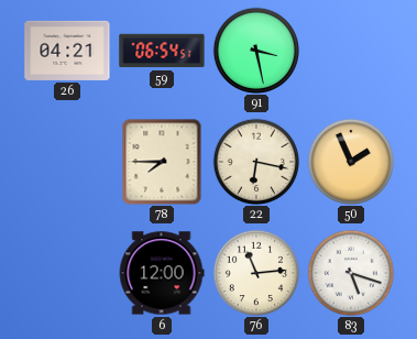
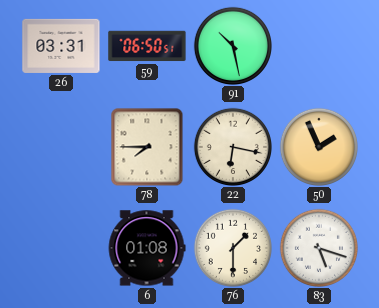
26: 04:21 -> 03:31 (61, 46)
59: 06:54 -> 06:50 (147, 46)
91: 3:28 -> 10:28 (232, 45)
6: 12:00 -> 01:08 (147, 248)
76: 11:14 -> 1:30 (232, 247)
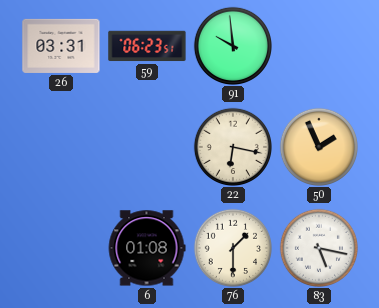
59: 06:50 -> 06:23 (147, 46)
91: 10:28 -> 9:59 (232, 45)
78: 7:45 -> none (147, 147)
83: 5:18 -> 5:17 (318, 247)
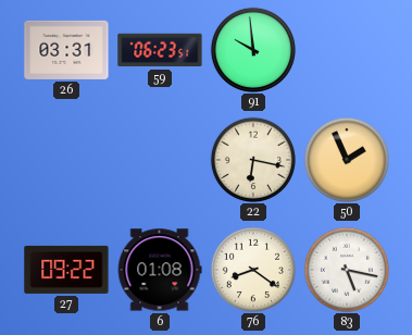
27: none -> 09:22 (66, 270)
76: 1:30 -> 8:21 (252, 269)
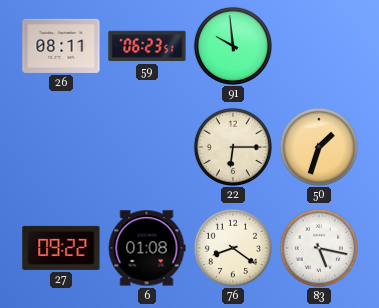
26: 03:31 -> 08:11 (61, 46)
22: 6:17 -> 6:15 (232, 146)
50: 1:56 -> 1:33 (318, 146)
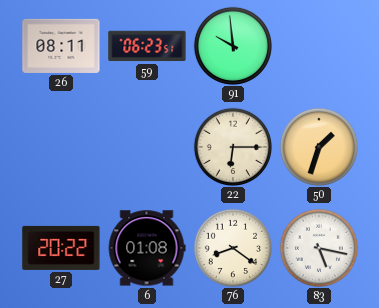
27: 09:22 -> 20:22 (61, 248)
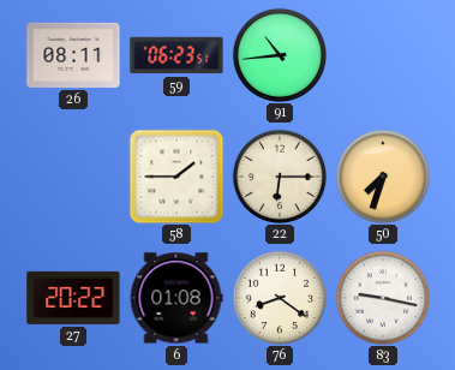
91: 9:59 -> 10:44 (279, 54)
58: none -> 1:45 (176, 177)
50: 1:33 -> 7:33 (382, 175)
83: 5:17 -> 9:17 (382, 297)
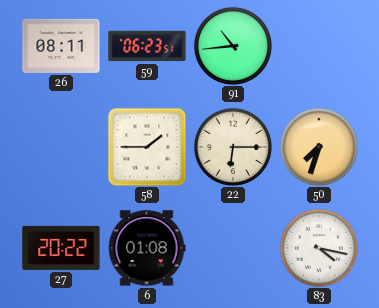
76: 8:21 -> none (279, 297)
83: 9:17 -> 4:17 (318, 247)
